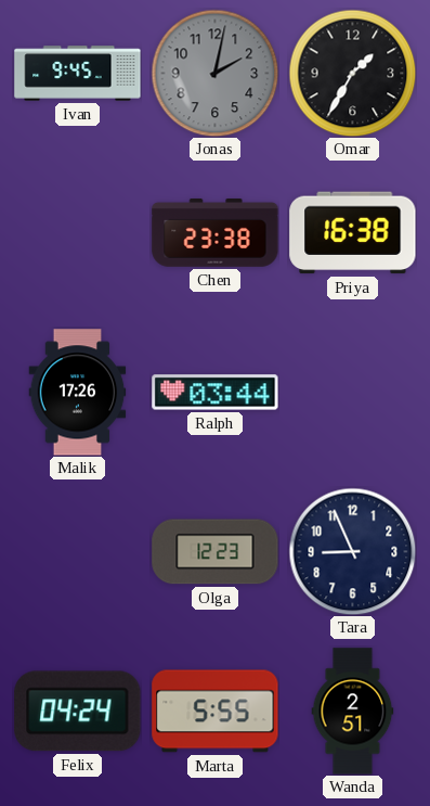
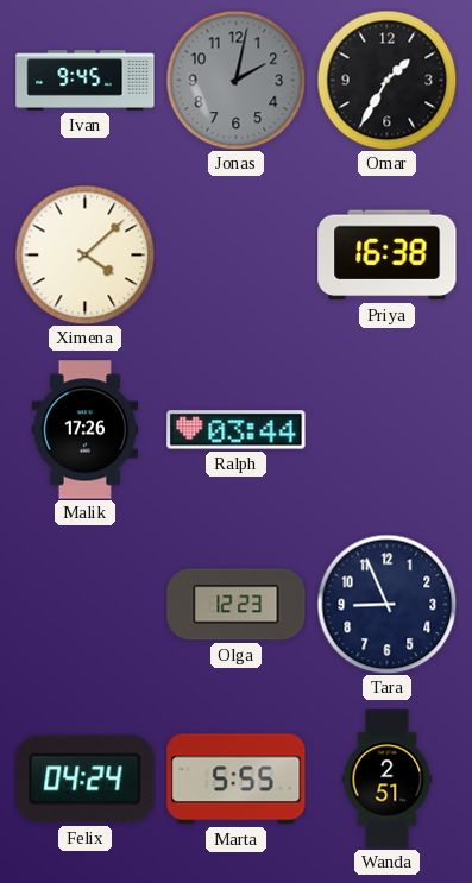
Ximena: none -> 4:08 (84, 254)
Chen: 23:38 -> none (216, 232)
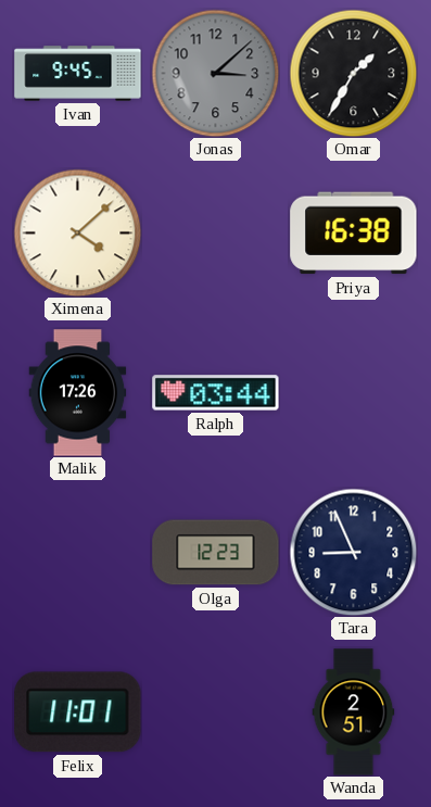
Jonas: 2:02 -> 3:08 (215, 73)
Felix: 04:24 -> 11:01 (78, 713)
Marta: 5:55 -> none (237, 780)
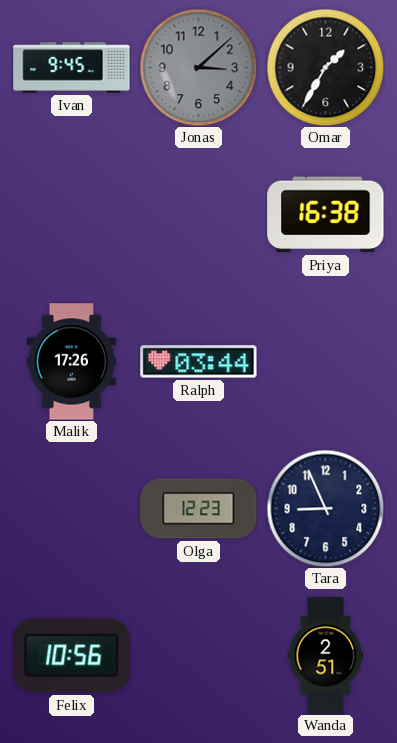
Ximena: 4:08 -> none (77, 232)
Felix: 11:01 -> 10:56 (72, 656)
